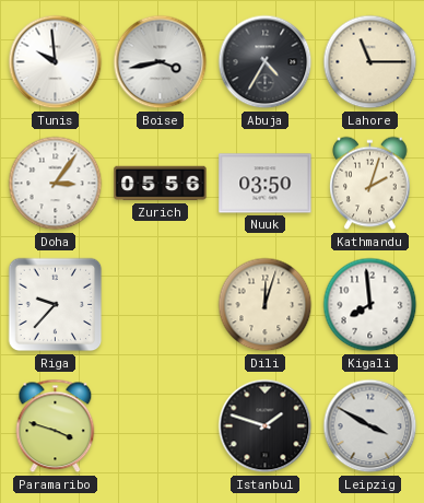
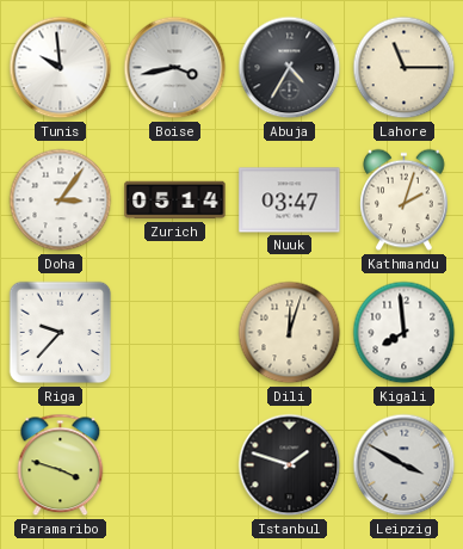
Zurich: 05:56 -> 05:14 (175, 201)
Nuuk: 03:50 -> 03:47 (290, 201)
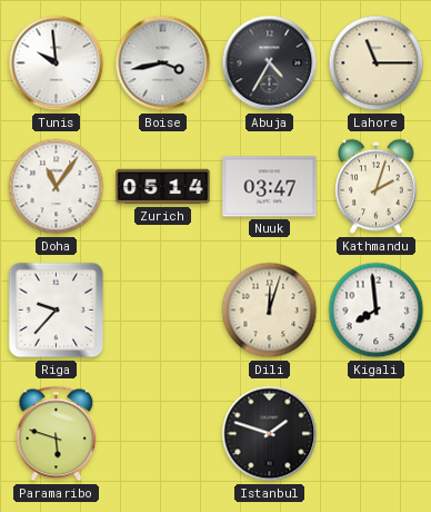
Doha: 3:06 -> 11:06 (57, 187)
Paramaribo: 3:48 -> 5:48 (57, 434)
Leipzig: 3:50 -> none (405, 465)
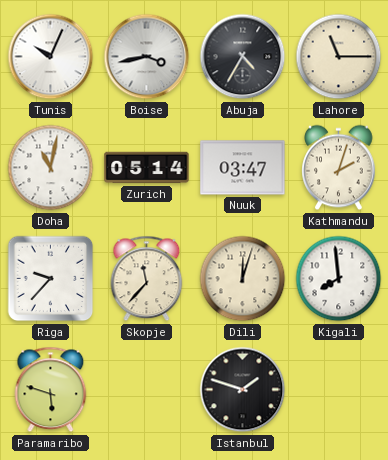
Tunis: 9:59 -> 10:04 (51, 57)
Doha: 11:06 -> 11:02 (51, 168)
Skopje: none -> 11:37 (147, 279)
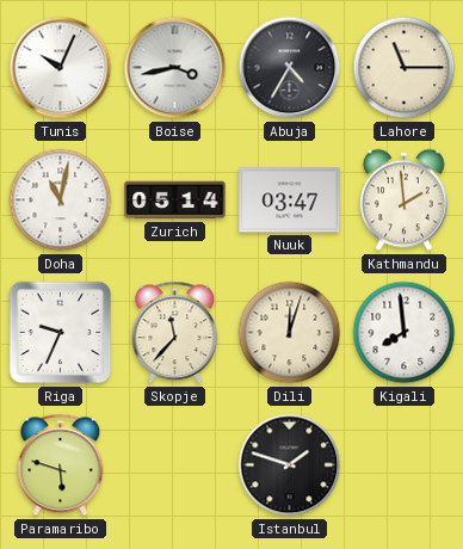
Kathmandu: 2:03 -> 1:59 (405, 201)
Riga: 9:37 -> 9:34 (61, 333)
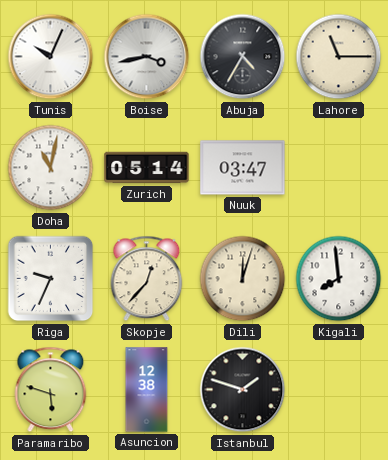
Kathmandu: 1:59 -> none (405, 201)
Skopje: 11:37 -> 12:37 (147, 279)
Asuncion: none -> 12:38 (147, 390)
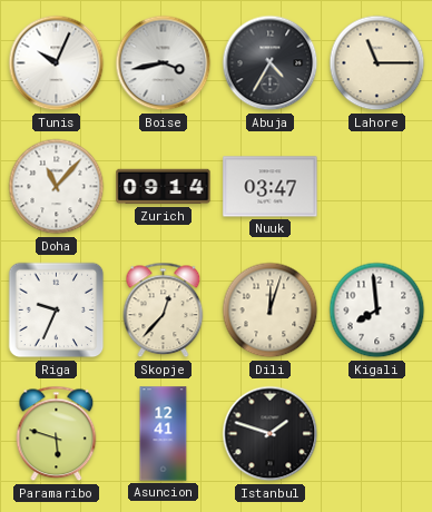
Doha: 11:02 -> 11:07 (57, 187)
Zurich: 05:14 -> 09:14 (164, 187)
Asuncion: 12:38 -> 12:41 (164, 434)
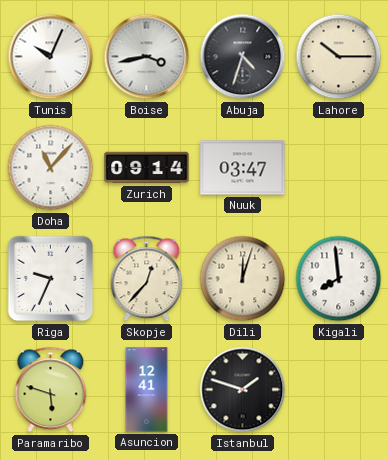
Abuja: 4:35 -> 4:33 (243, 57)
Lahore: 11:15 -> 10:15 (339, 57)
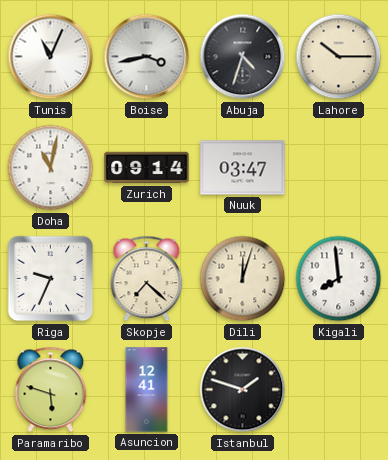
Tunis: 10:04 -> 11:04 (51, 57)
Doha: 11:07 -> 11:02 (51, 168)
Skopje: 12:37 -> 7:22 (147, 279)
